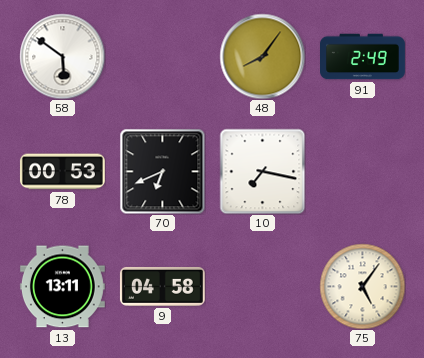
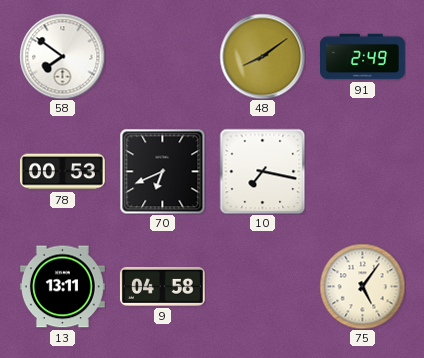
58: 5:51 -> 7:51 (62, 56)
48: 8:06 -> 8:09 (262, 56)
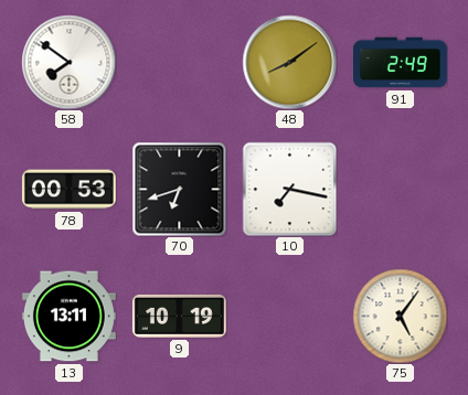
70: 6:41 -> 6:42 (179, 189)
9: 04:58 -> 10:19 (179, 316)
